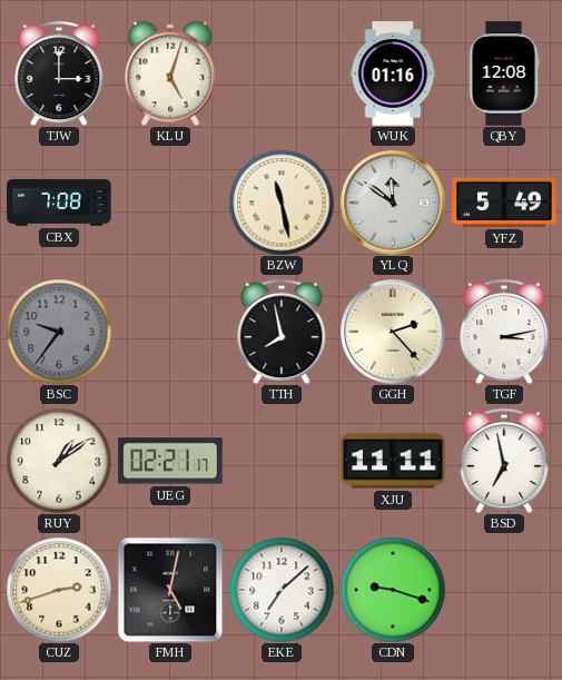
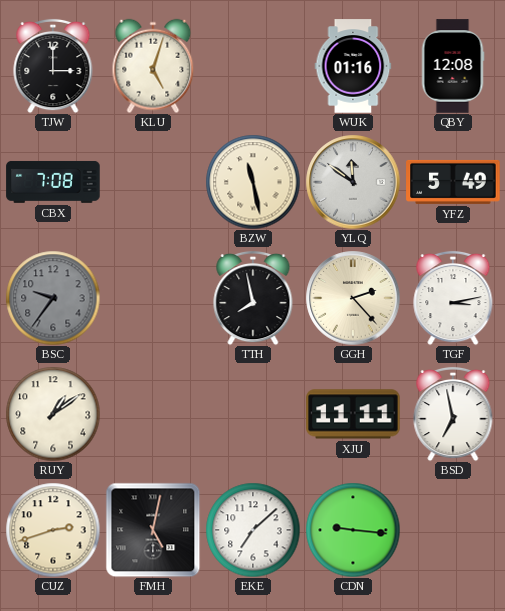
UEG: 02:21 -> none (170, 461)
CDN: 9:18 -> 9:16 (353, 530)
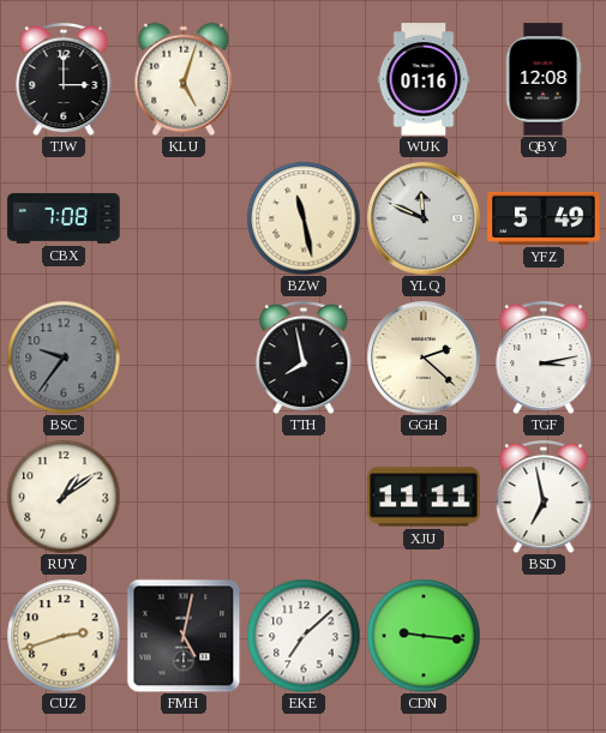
YLQ: 11:51 -> 11:49 (424, 218)
GGH: 2:23 -> 2:22 (424, 358)
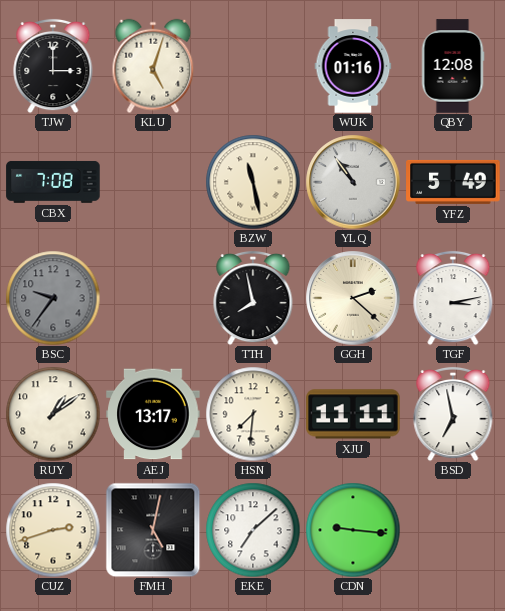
YLQ: 11:49 -> 10:54 (353, 182)
AEJ: none -> 13:17 (153, 414)
HSN: none -> 7:31 (253, 414)
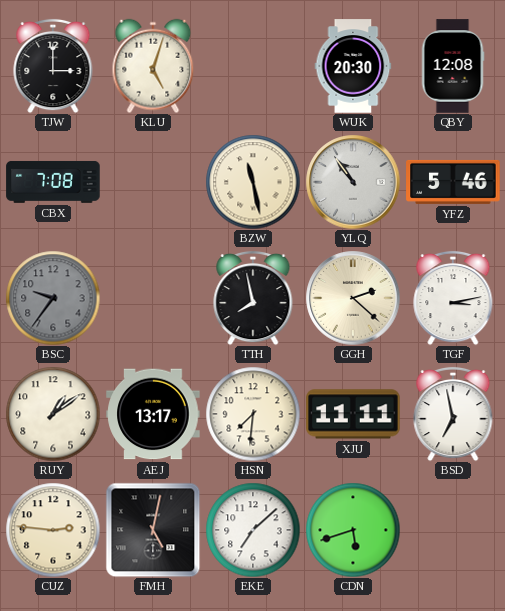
WUK: 01:16 -> 20:30 (353, 66)
YFZ: 5:49 -> 5:46 (453, 182)
CUZ: 2:42 -> 2:46 (53, 530)
CDN: 9:16 -> 5:42 (353, 530)
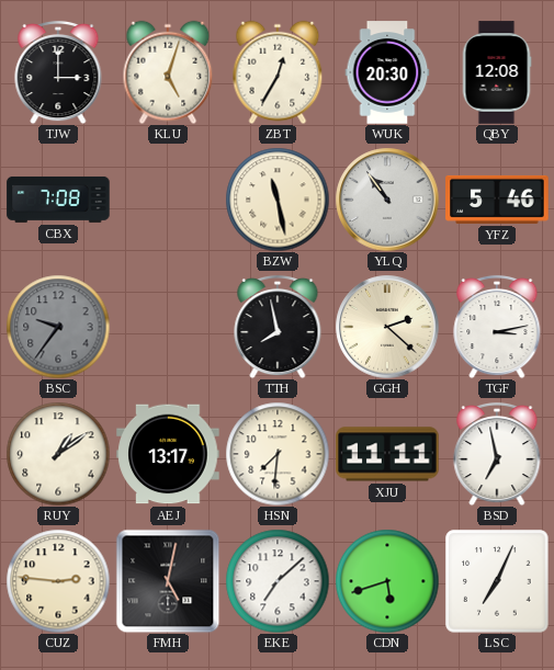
ZBT: none -> 12:35 (278, 72)
LSC: none -> 7:04 (497, 581)
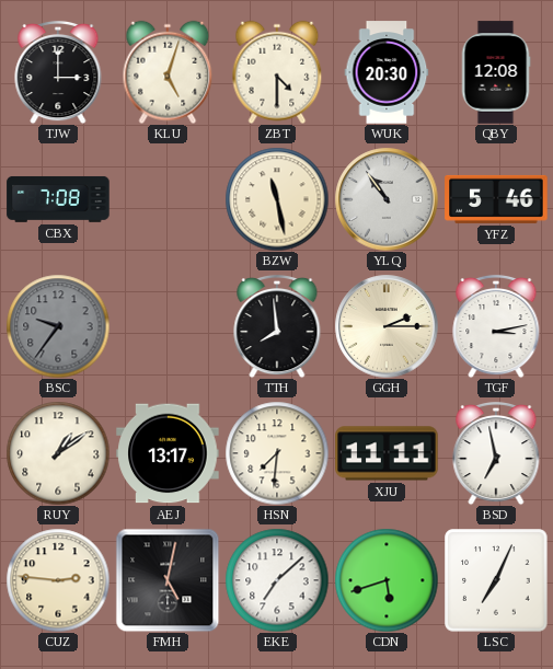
ZBT: 12:35 -> 4:30 (277, 72)
TTH: 7:58 -> 7:59 (277, 326)
GGH: 2:22 -> 2:15 (387, 326)
